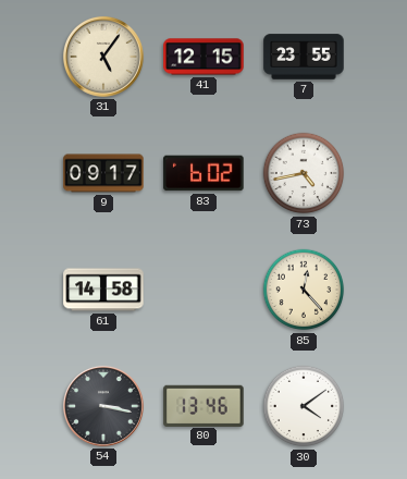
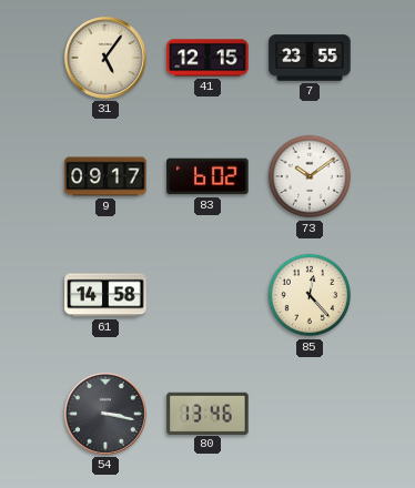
73: 4:43 -> 10:09 (310, 176)
30: 4:09 -> none (304, 406)
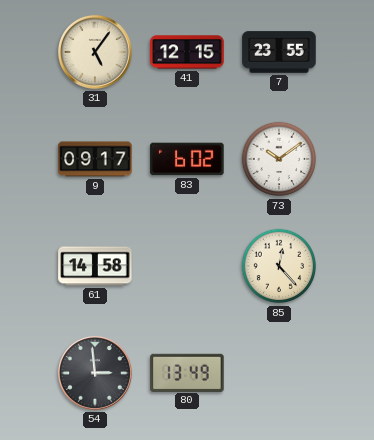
54: 3:17 -> 2:59 (95, 373)
80: 13:46 -> 13:49 (187, 372)
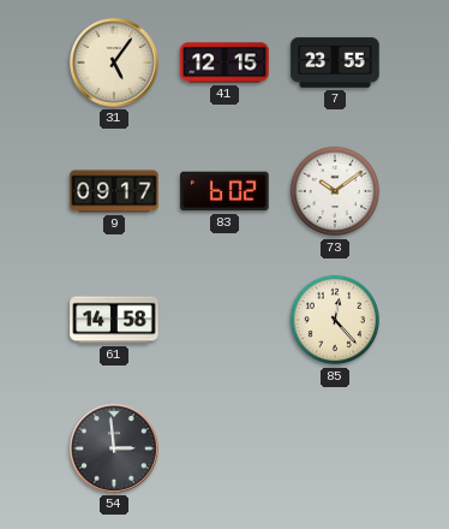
80: 13:49 -> none (187, 372)
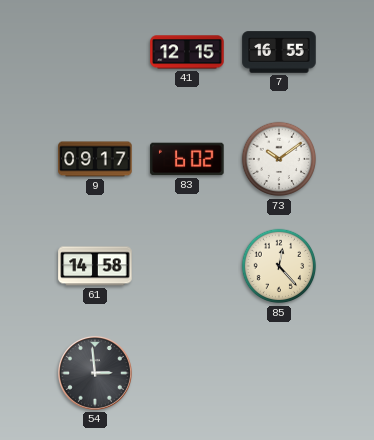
31: 5:06 -> none (114, 63)
7: 23:55 -> 16:55 (279, 52)
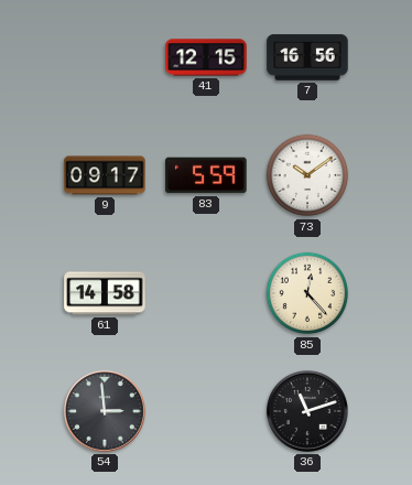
7: 16:55 -> 16:56 (307, 57)
83: 6:02 -> 5:59 (206, 175)
36: none -> 11:12 (307, 411)
